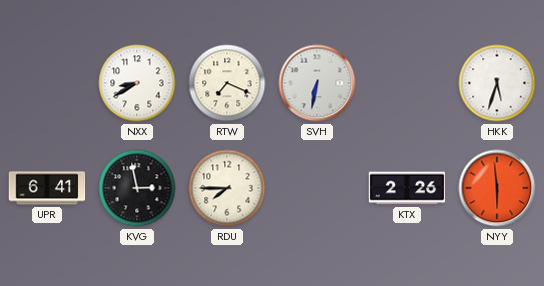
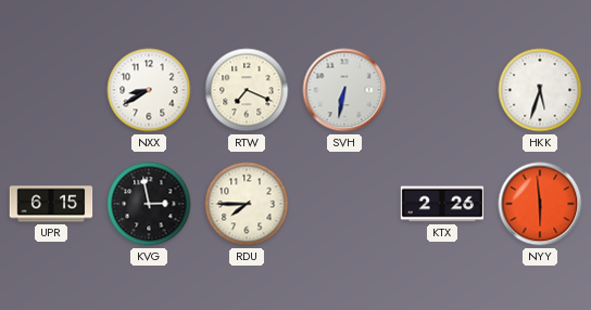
UPR: 6:41 -> 6:15 (51, 204)
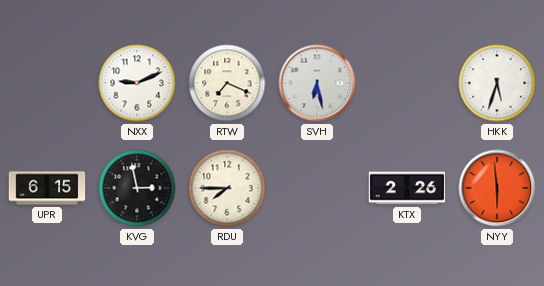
NXX: 8:40 -> 9:11 (137, 83)
SVH: 6:32 -> 6:28 (317, 83)
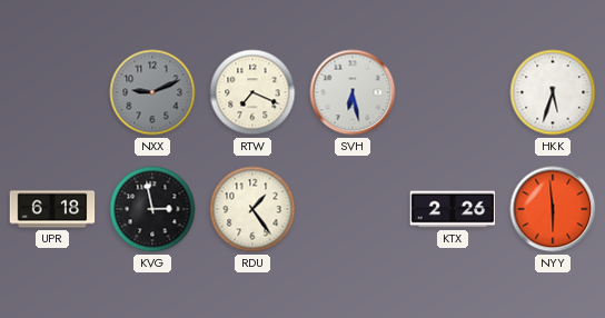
NXX dial: white -> grey (152, 92)
UPR: 6:15 -> 6:18 (52, 209)
RDU: 7:45 -> 1:24 (252, 209)
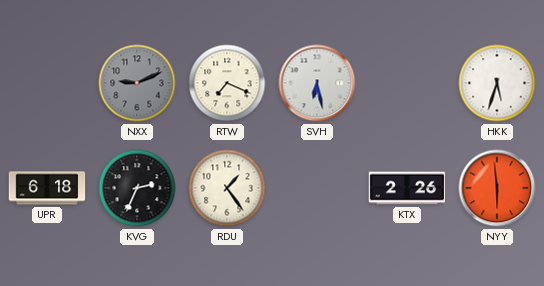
KVG: 2:58 -> 2:34 (137, 188)
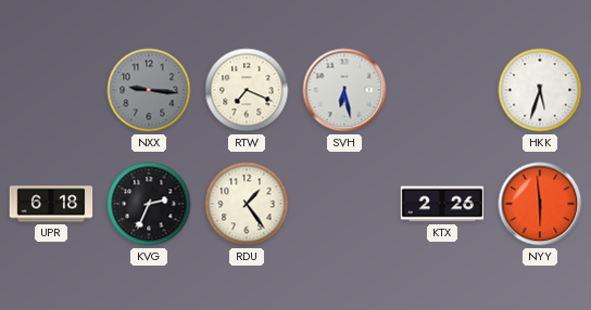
NXX: 9:11 -> 9:16 (149, 90)
